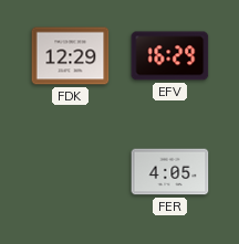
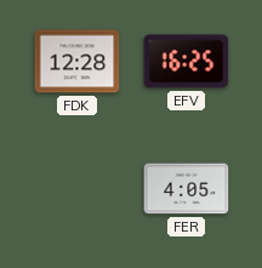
FDK: 12:29 -> 12:28 (78, 62)
EFV: 16:29 -> 16:25 (187, 62)
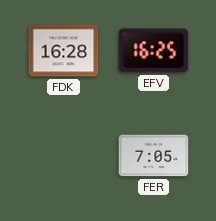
FDK: 12:28 -> 16:28 (64, 51)
FER: 4:05 -> 7:05 (154, 156)
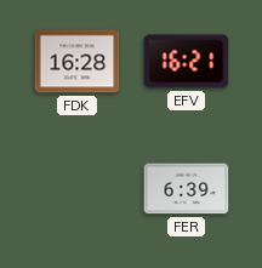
EFV: 16:25 -> 16:21 (187, 62)
FER: 7:05 -> 6:39 (187, 189)
